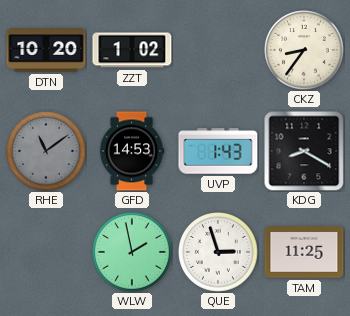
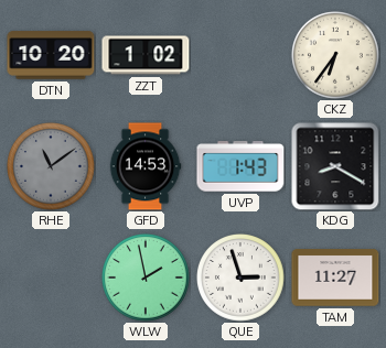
CKZ: 8:36 -> 6:36 (335, 55)
TAM: 11:25 -> 11:27 (335, 278)
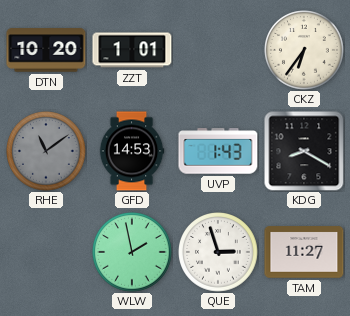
ZZT: 1:02 -> 1:01 (132, 50)
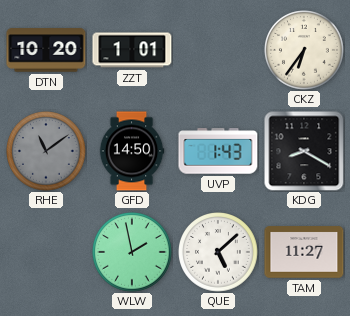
GFD: 14:53 -> 14:50 (132, 151)
QUE: 2:57 -> 5:08 (218, 252)
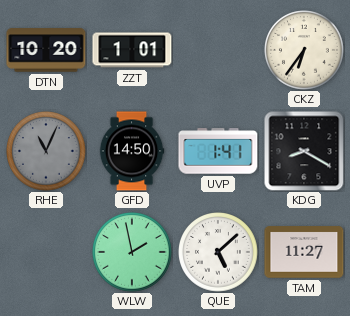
RHE: 11:09 -> 11:04 (46, 151)
UVP: 1:43 -> 1:41 (218, 151)
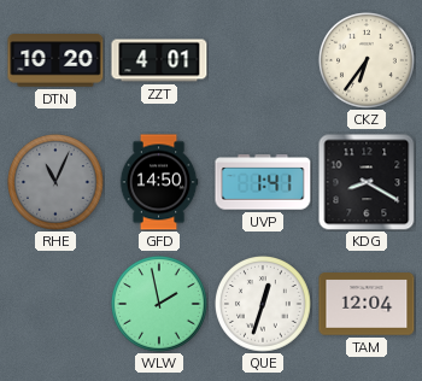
ZZT: 1:01 -> 4:01 (159, 60)
QUE: 5:08 -> 12:33 (263, 304)
TAM: 11:27 -> 12:04 (367, 304)
